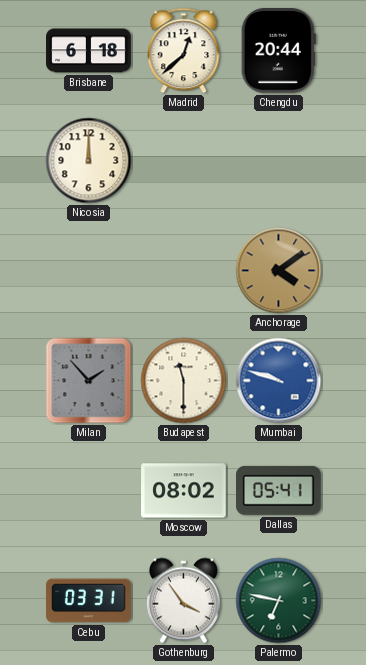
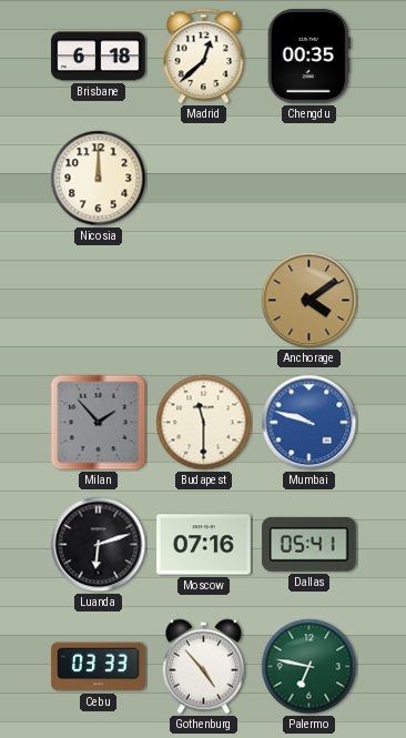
Chengdu: 20:44 -> 00:35 (308, 57)
Luanda: none -> 6:12 (99, 545)
Moscow: 08:02 -> 07:16 (204, 545)
Cebu: 03:31 -> 03:33 (99, 667)
Gothenburg: 3:54 -> 4:53 (203, 667)
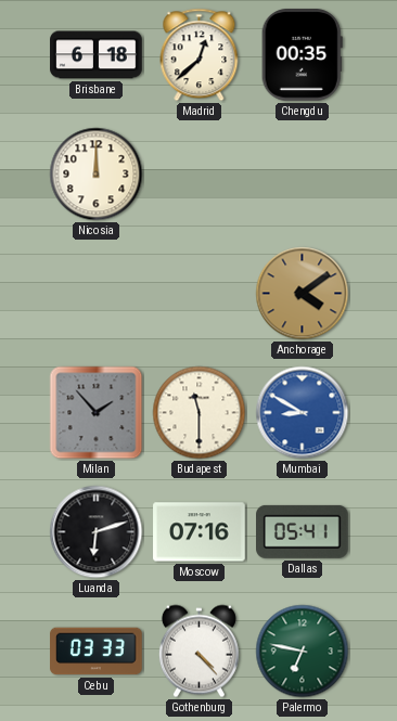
Mumbai: 9:48 -> 8:50 (303, 413)
Gothenburg: 4:53 -> 4:23 (198, 652)
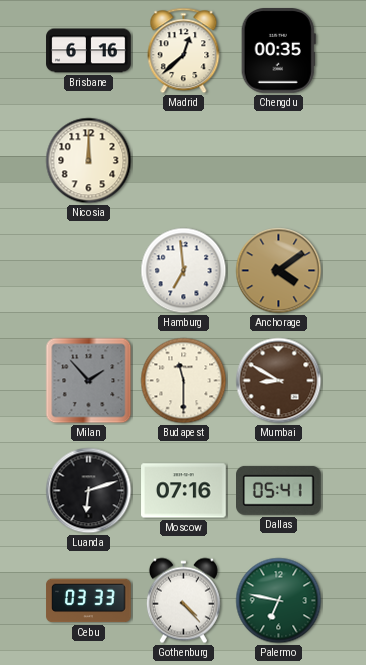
Brisbane: 6:18 -> 6:16 (89, 51)
Hamburg: none -> 6:59 (184, 271)
Mumbai dial: blue -> brown (279, 381)
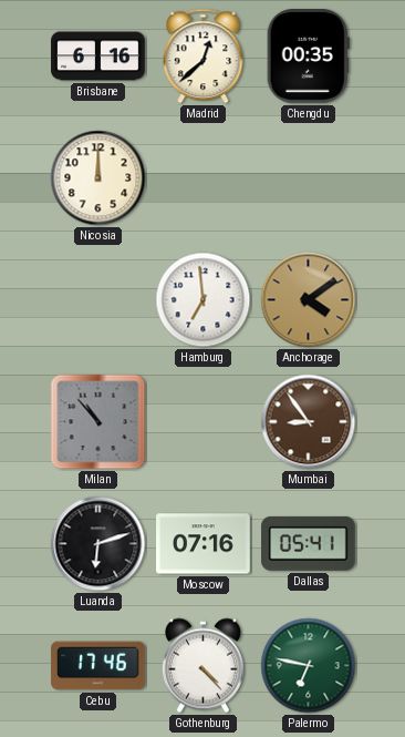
Milan: 1:53 -> 10:53 (98, 422)
Budapest: 11:30 -> none (184, 381)
Mumbai: 8:50 -> 8:54 (309, 422)
Cebu: 03:33 -> 17:46 (98, 666)
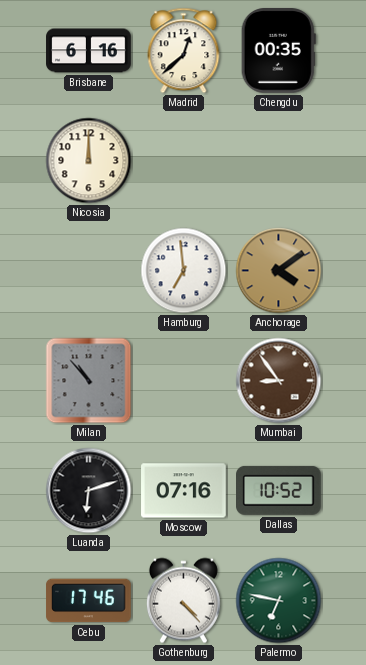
Dallas: 05:41 -> 10:52 (279, 490)
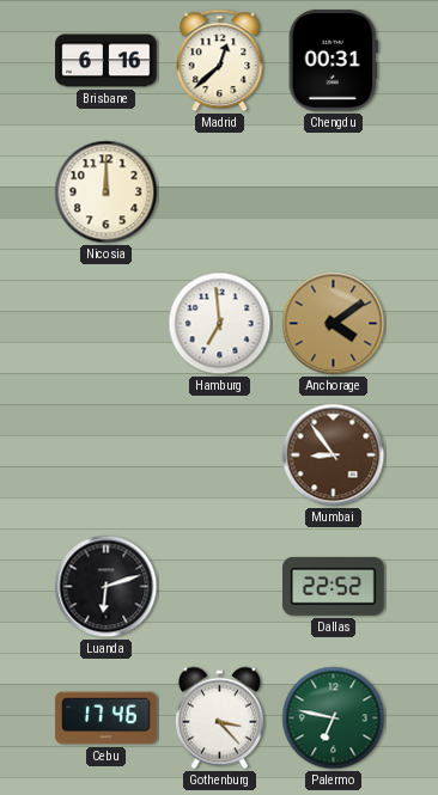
Chengdu: 00:35 -> 00:31 (333, 61)
Milan: 10:53 -> none (89, 381)
Moscow: 07:16 -> none (184, 491)
Dallas: 10:52 -> 22:52 (334, 586)
Gothenburg: 4:23 -> 3:23 (219, 718)
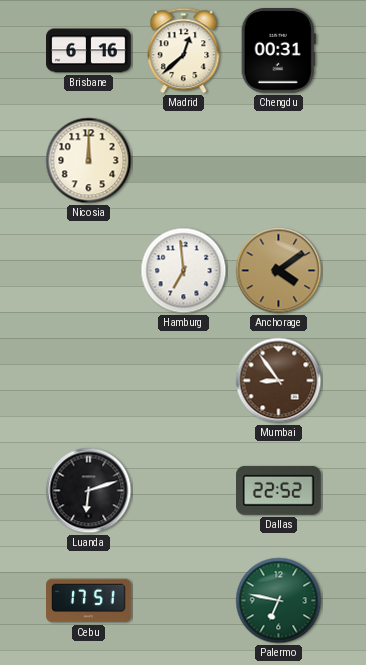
Cebu: 17:46 -> 17:51 (89, 601)
Gothenburg: 3:23 -> none (219, 718)
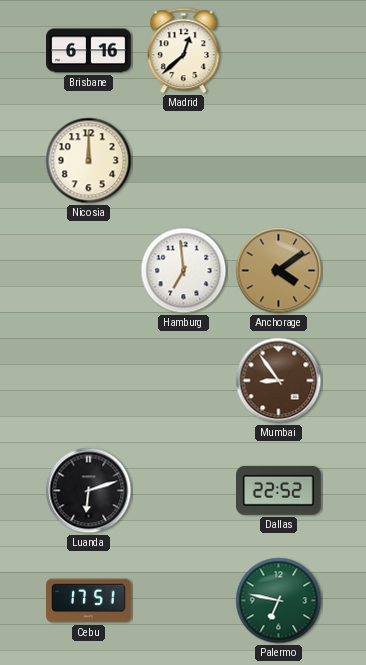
Chengdu: 00:31 -> none (278, 51)
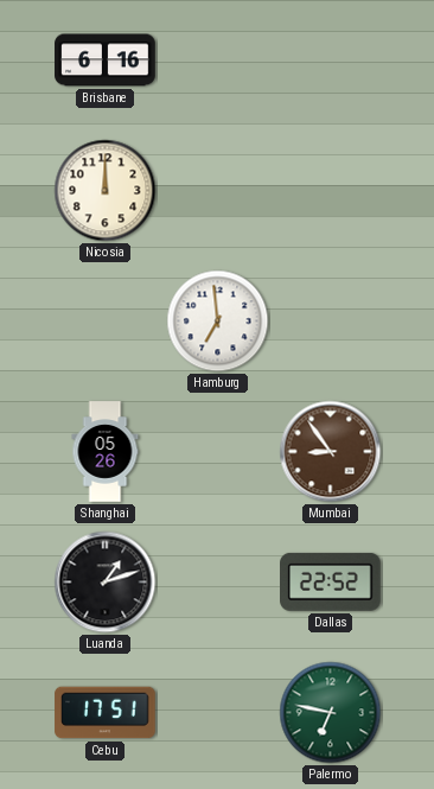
Madrid: 12:38 -> none (184, 51)
Anchorage: 4:09 -> none (279, 271)
Shanghai: none -> 05:26 (106, 452)
Luanda: 6:12 -> 1:12 (106, 583)
